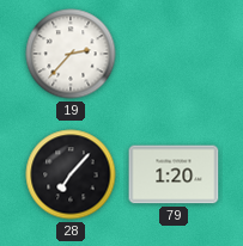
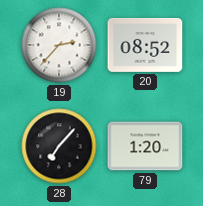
20: none -> 08:52 (145, 45)
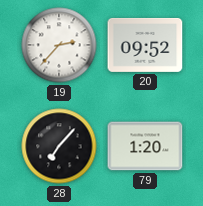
20: 08:52 -> 09:52 (145, 45)
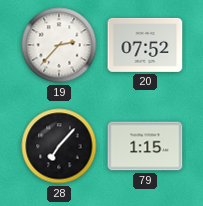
20: 09:52 -> 07:52 (145, 45)
79: 1:20 -> 1:15 (145, 146)
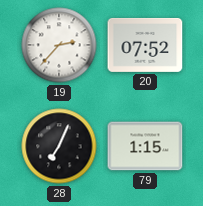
28: 7:07 -> 7:04 (59, 146)
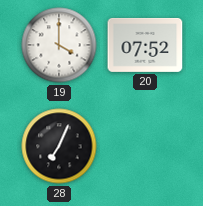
19: 2:37 -> 4:00 (59, 45)
79: 1:15 -> none (145, 146)
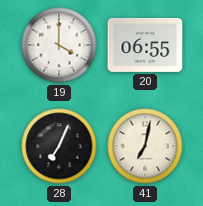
20: 07:52 -> 06:55 (145, 45)
41: none -> 7:02 (145, 146)
